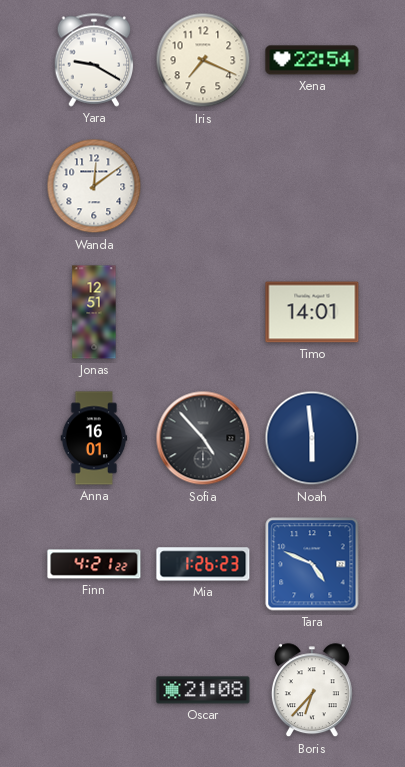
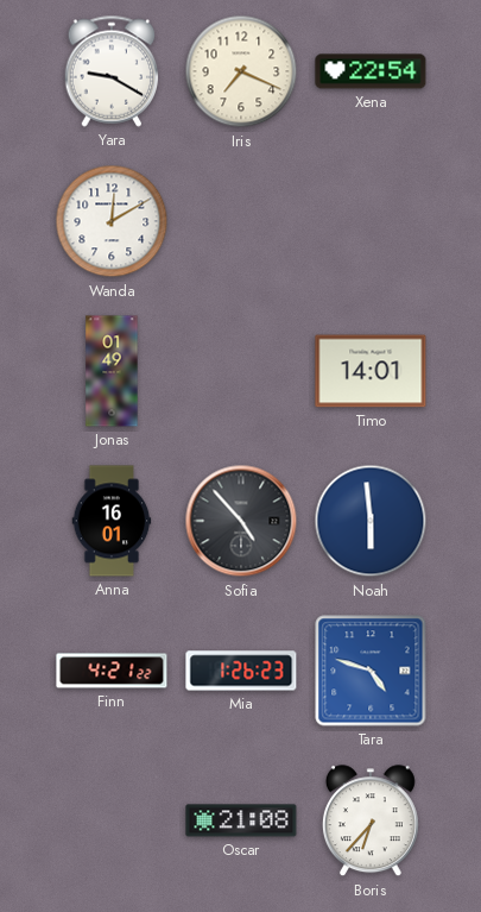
Wanda: 12:09 -> 12:10 (112, 221)
Jonas: 12:51 -> 01:49 (112, 371)
Tara: 4:49 -> 4:48 (371, 671)
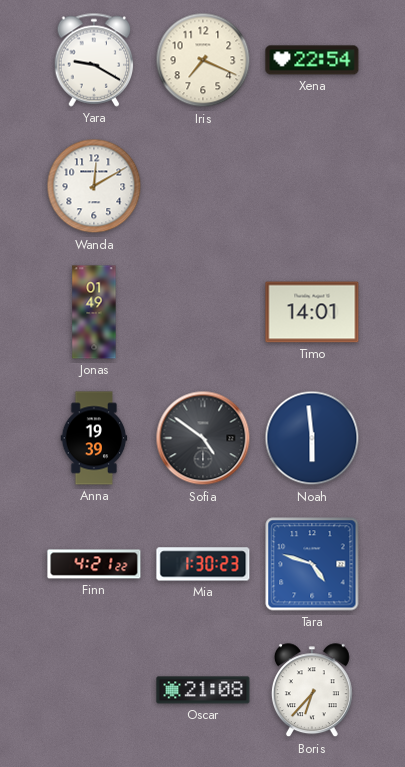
Anna: 16:01 -> 19:39 (94, 438)
Sofia: 4:53 -> 4:51 (203, 438)
Mia: 1:26 -> 1:30 (203, 564)
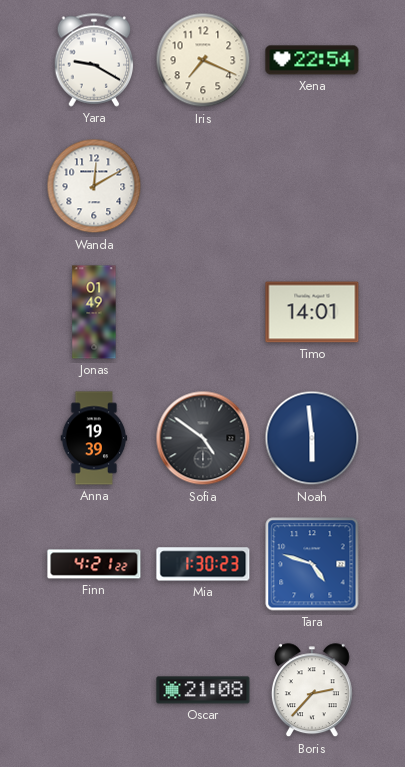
Boris: 6:37 -> 2:37 (312, 691)
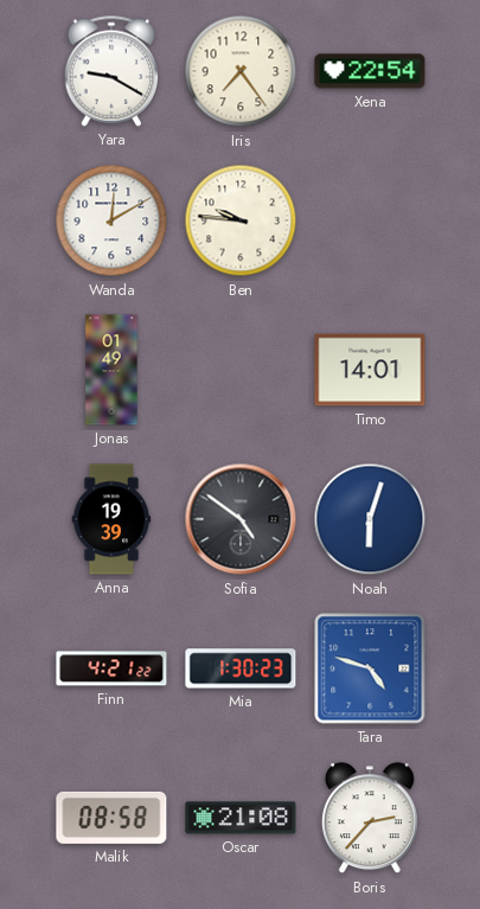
Iris: 7:19 -> 7:24 (241, 71)
Ben: none -> 9:46 (241, 220)
Noah: 5:59 -> 6:03 (370, 519)
Malik: none -> 08:58 (111, 818)
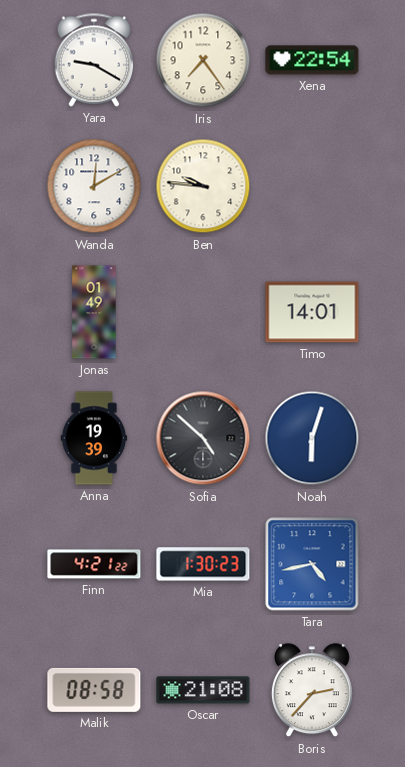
Sofia: 4:51 -> 4:52 (203, 438)
Tara: 4:48 -> 4:43 (312, 564)
